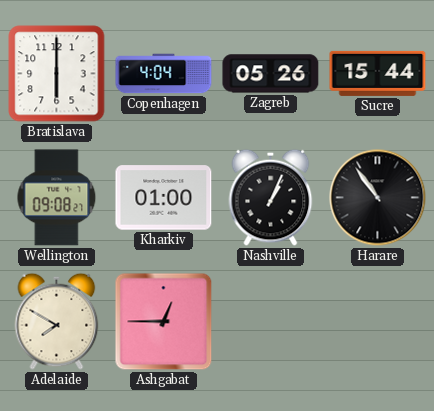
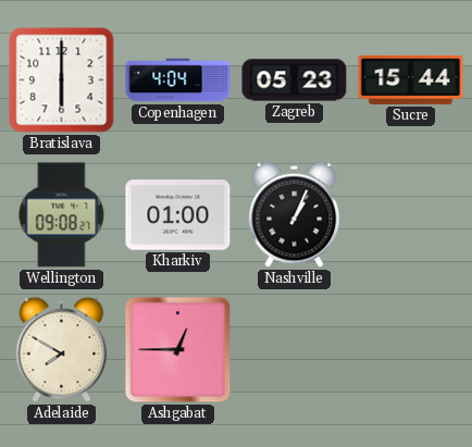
Zagreb: 05:26 -> 05:23 (295, 80)
Harare: 10:54 -> none (378, 198)
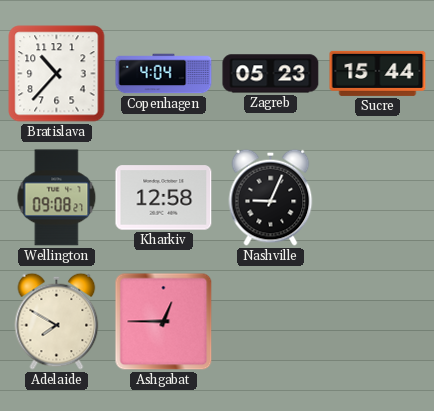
Bratislava: 6:00 -> 10:37 (57, 74)
Kharkiv: 01:00 -> 12:58 (164, 198)
Nashville: 1:04 -> 9:04 (271, 197)
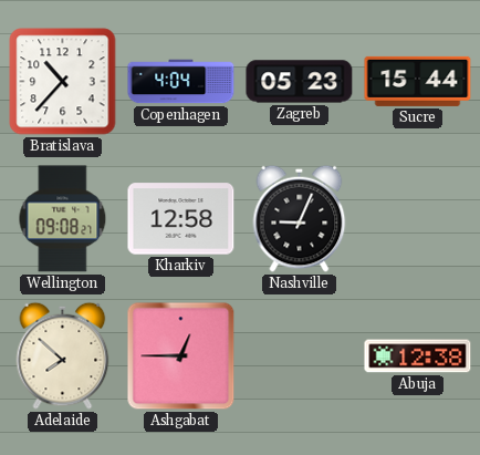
Adelaide: 7:50 -> 7:52 (63, 355)
Abuja: none -> 12:38 (418, 356)
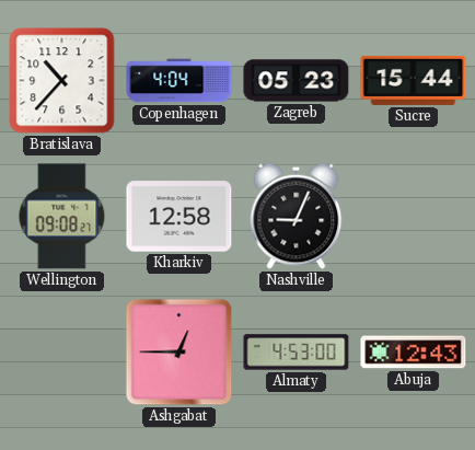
Adelaide: 7:52 -> none (63, 355)
Almaty: none -> 4:53 (297, 353)
Abuja: 12:38 -> 12:43 (414, 353)
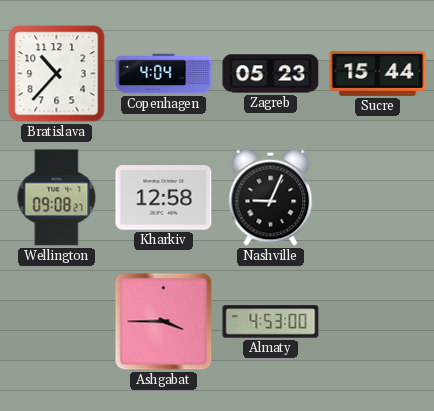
Ashgabat: 12:45 -> 3:45 (164, 322)
Abuja: 12:43 -> none (414, 353)
